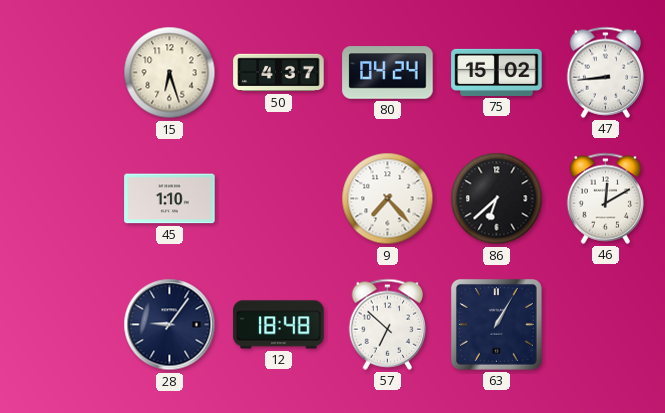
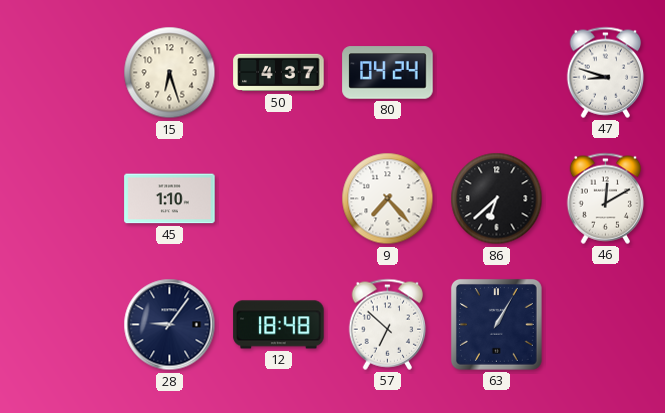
75: 15:02 -> none (497, 72)
47: 8:44 -> 8:48 (606, 72)
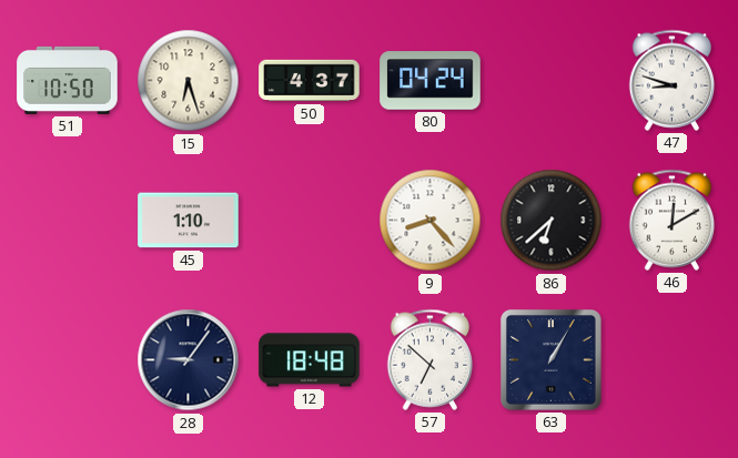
51: none -> 10:50 (68, 80)
9: 7:23 -> 8:23 (431, 221)
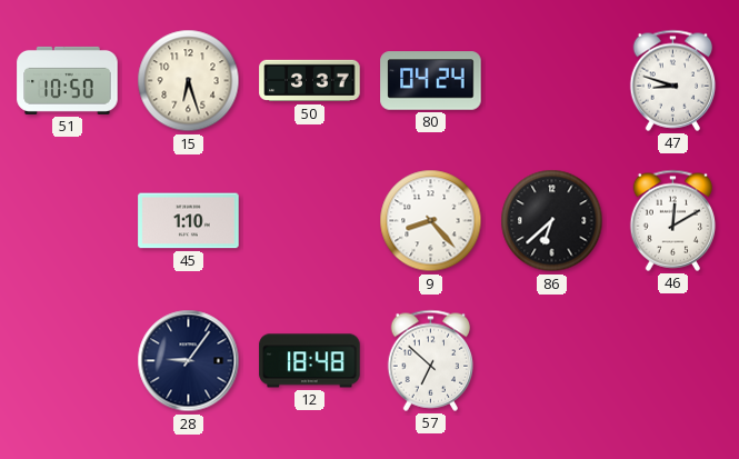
50: 4:37 -> 3:37 (310, 81)
63: 1:05 -> none (550, 359)
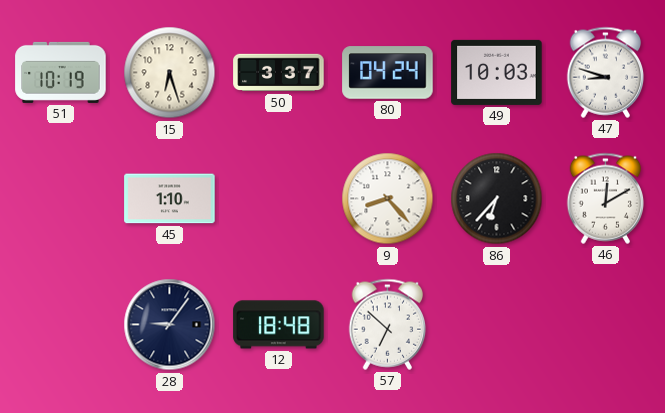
51: 10:50 -> 10:19 (61, 72)
49: none -> 10:03 (497, 72)
86: 6:38 -> 6:37 (497, 199)
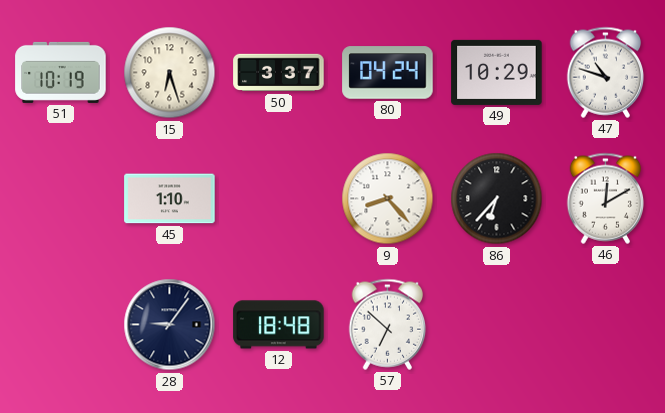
49: 10:03 -> 10:29 (497, 72)
47: 8:48 -> 10:48 (606, 72)
